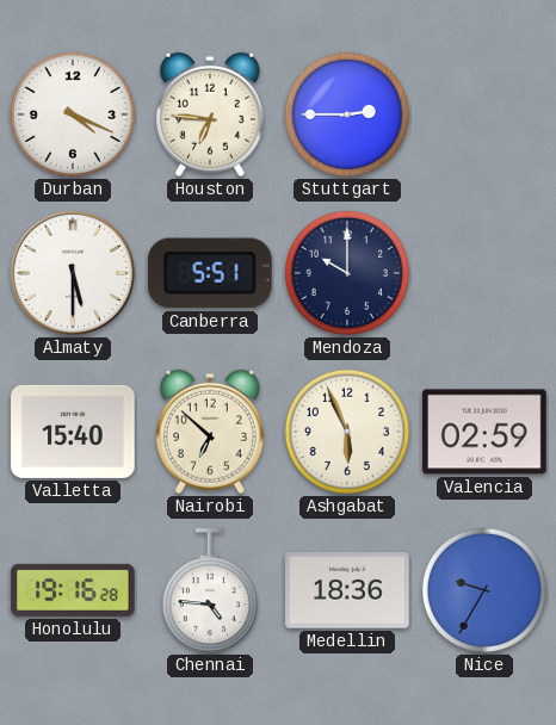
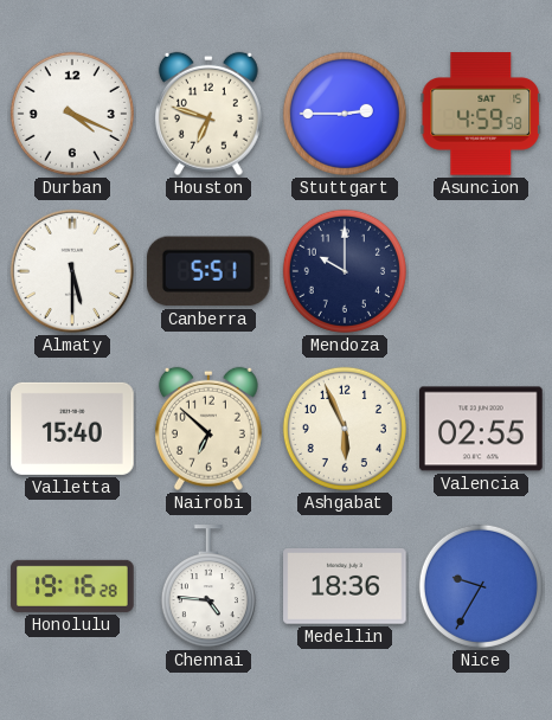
Houston: 6:46 -> 6:48 (208, 114)
Asuncion: none -> 4:59 (480, 114)
Valencia: 02:59 -> 02:55 (481, 429)
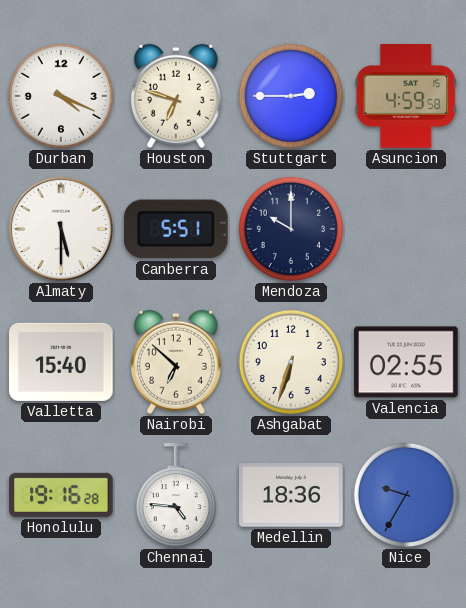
Ashgabat: 5:56 -> 6:33 (291, 362)
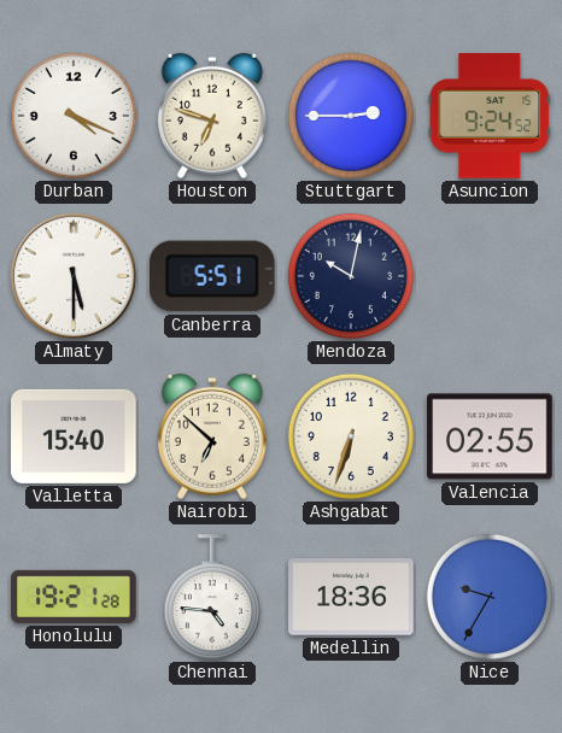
Asuncion: 4:59 -> 9:24 (488, 116)
Mendoza: 10:00 -> 10:02 (351, 276)
Honolulu: 19:16 -> 19:21 (74, 597)
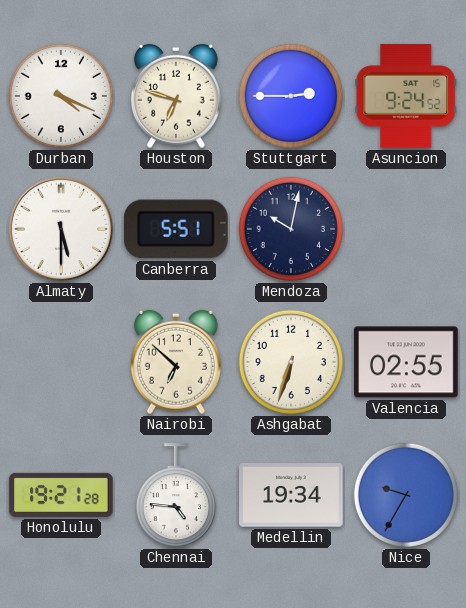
Valletta: 15:40 -> none (74, 436)
Medellin: 18:36 -> 19:34 (291, 495)
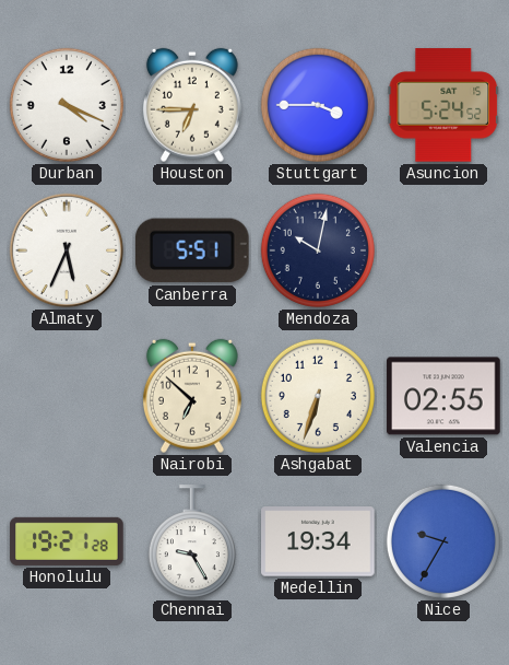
Houston: 6:48 -> 6:45 (192, 105)
Stuttgart: 2:45 -> 3:45 (318, 105)
Asuncion: 9:24 -> 5:24 (442, 105)
Almaty: 5:30 -> 5:34 (67, 250)
Chennai: 4:46 -> 9:25 (192, 542)
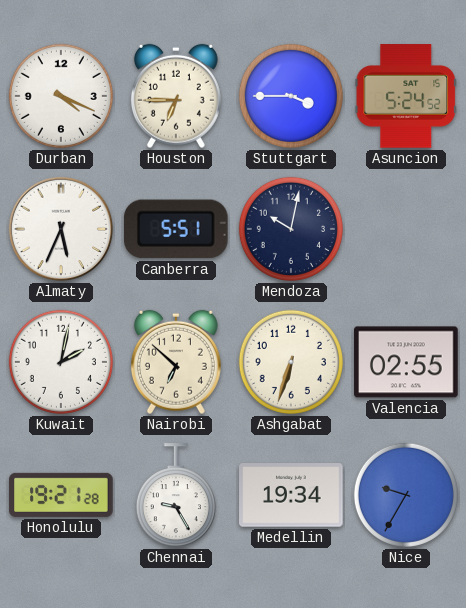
Kuwait: none -> 2:02 (61, 362)
